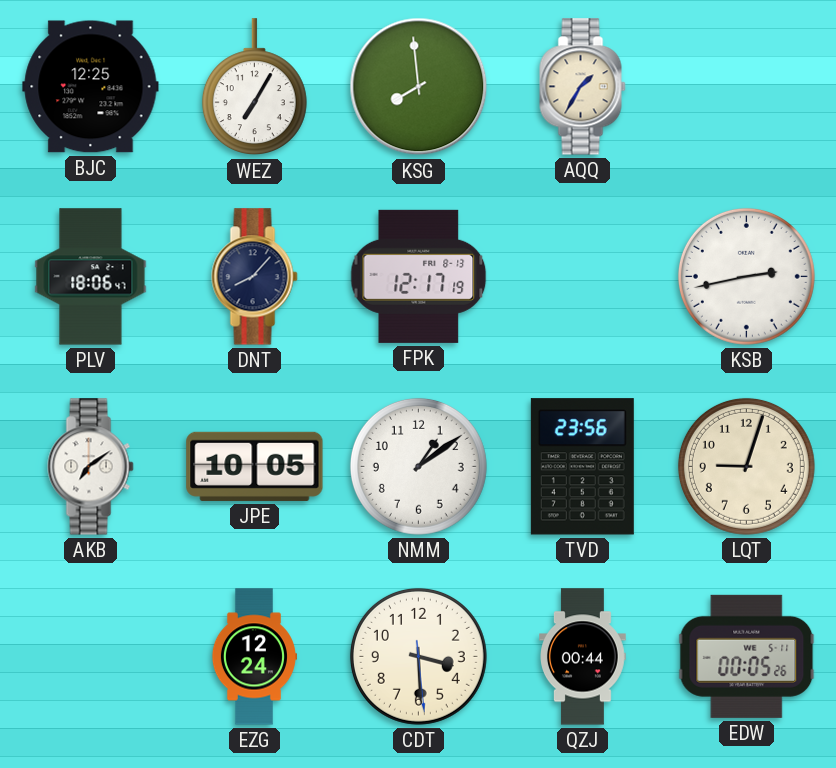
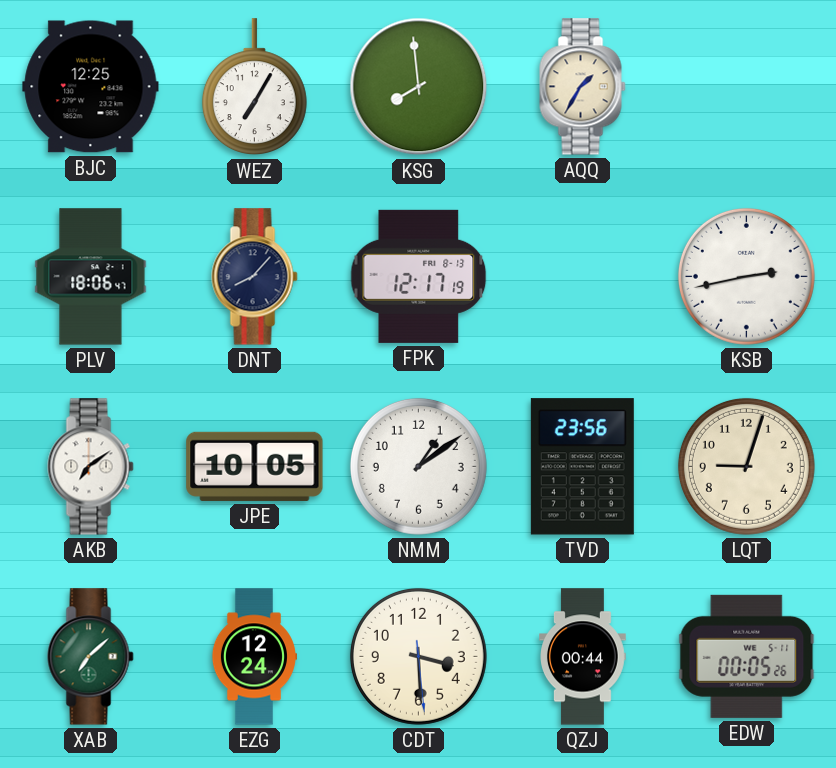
XAB: none -> 7:08 (91, 657)
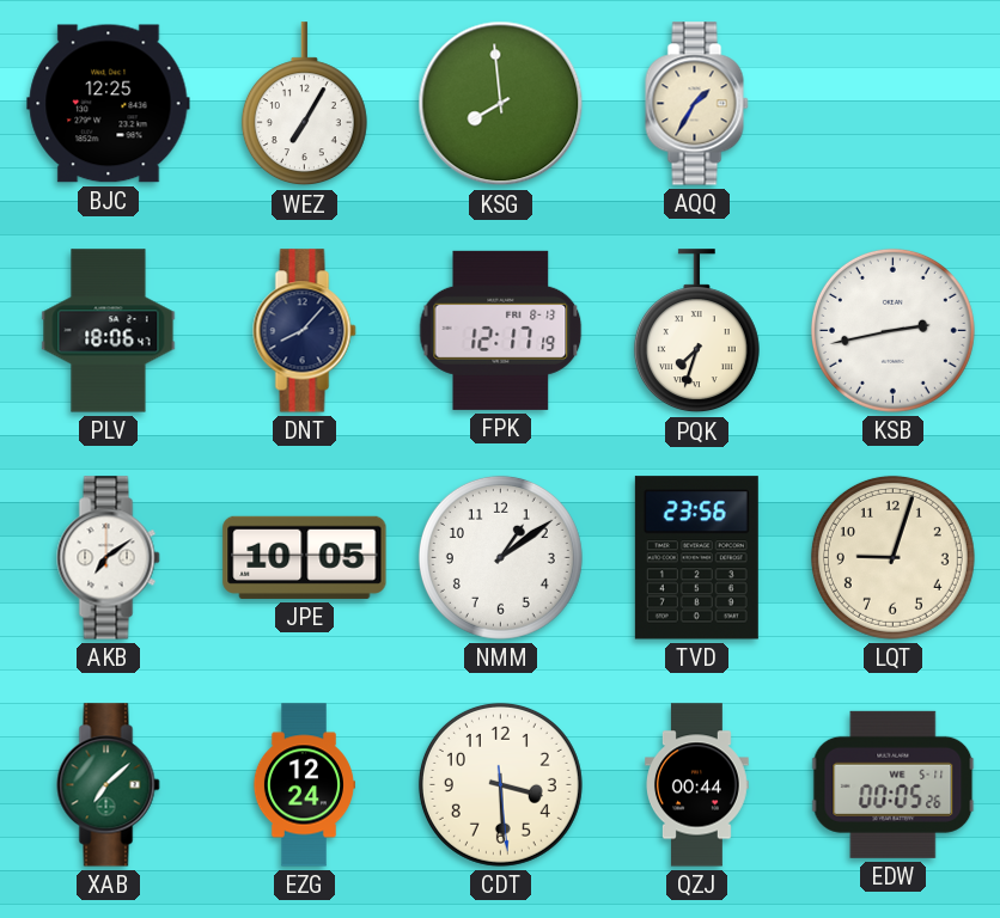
PQK: none -> 7:33 (696, 331)
